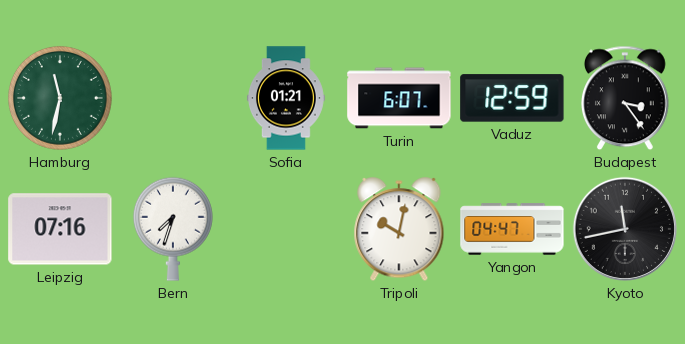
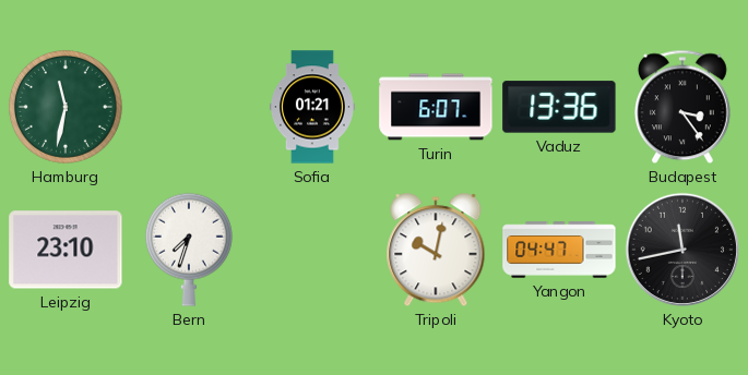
Vaduz: 12:59 -> 13:36 (559, 107)
Leipzig: 07:16 -> 23:10 (66, 250)
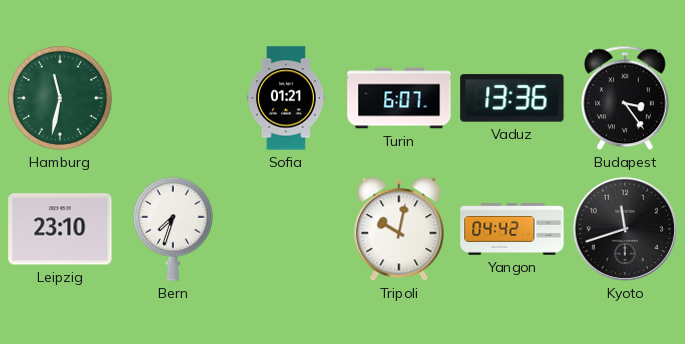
Yangon: 04:47 -> 04:42 (512, 229)
Kyoto: 11:43 -> 11:42 (625, 229)
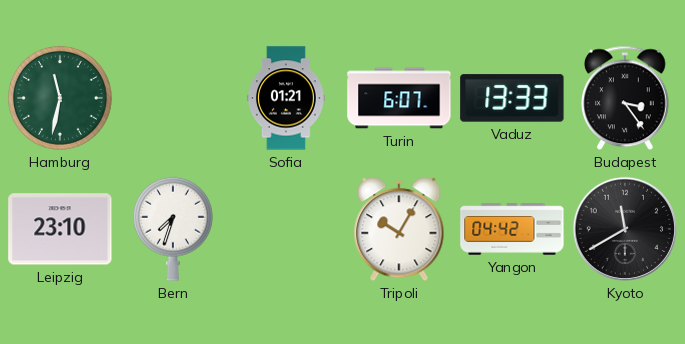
Vaduz: 13:36 -> 13:33 (512, 98)
Tripoli: 10:02 -> 10:05 (399, 230)
Kyoto: 11:42 -> 11:40 (625, 229)
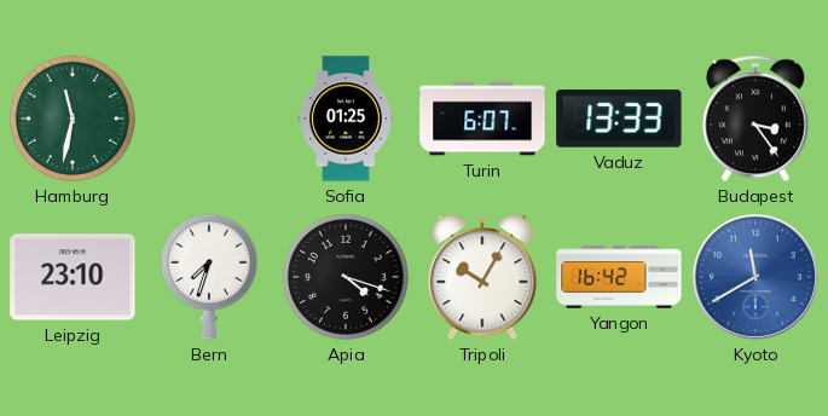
Sofia: 01:21 -> 01:25 (346, 119)
Apia: none -> 4:18 (346, 277)
Yangon: 04:42 -> 16:42 (619, 277)
Kyoto dial: black -> blue (755, 277)
